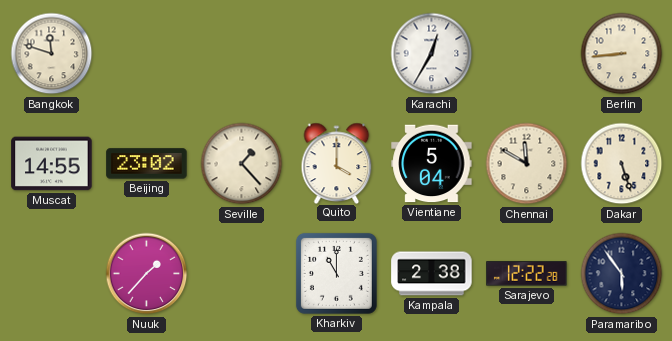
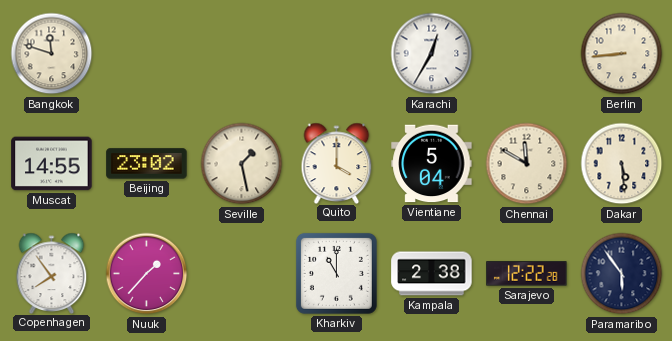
Seville: 1:23 -> 1:28 (242, 164)
Dakar: 5:27 -> 5:29 (622, 164)
Copenhagen: none -> 7:54 (52, 273)
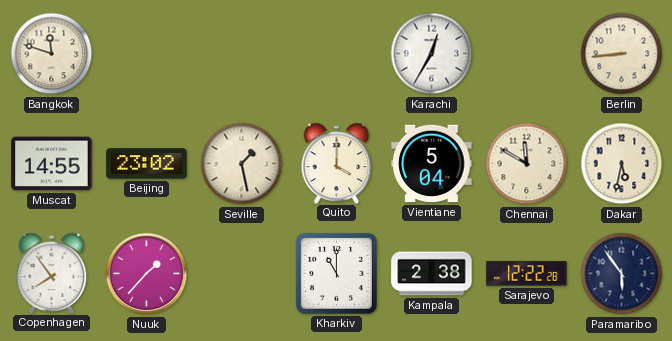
Dakar: 5:29 -> 5:32 (622, 164)
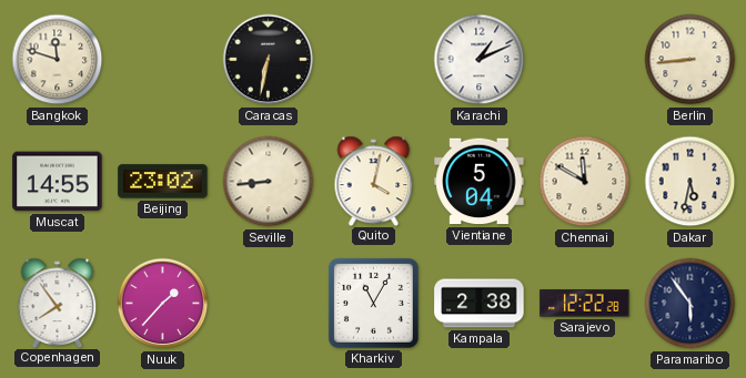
Caracas: none -> 6:32 (269, 60)
Karachi: 12:35 -> 1:11 (480, 60)
Seville: 1:28 -> 8:44 (269, 182)
Quito: 4:00 -> 4:02 (374, 181)
Kharkiv: 11:00 -> 11:05 (373, 303)
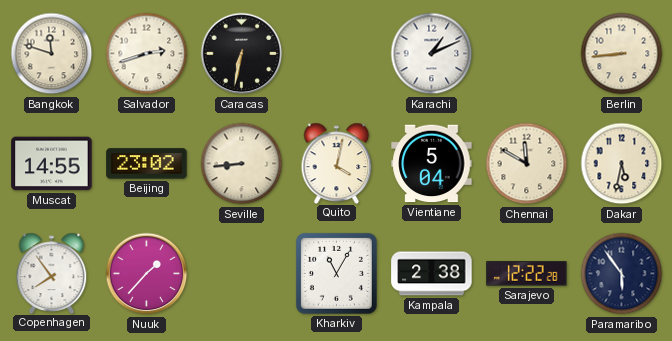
Salvador: none -> 2:42 (147, 54)
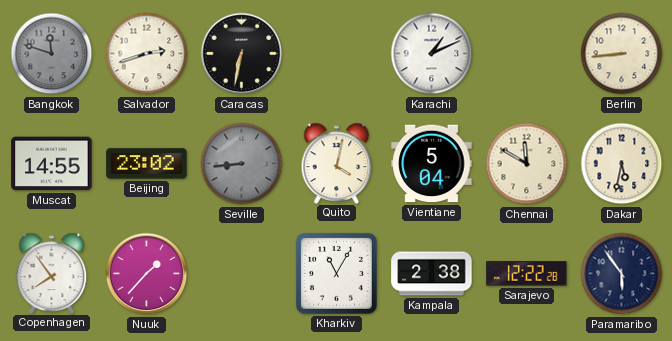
Bangkok dial: cream -> grey (52, 54)
Seville dial: cream -> grey (242, 164)
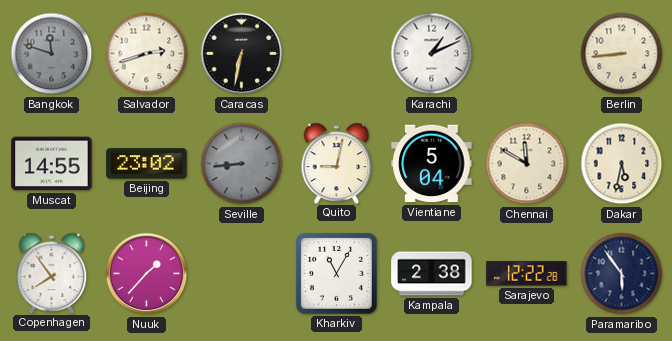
Quito: 4:02 -> 9:02 (337, 163)
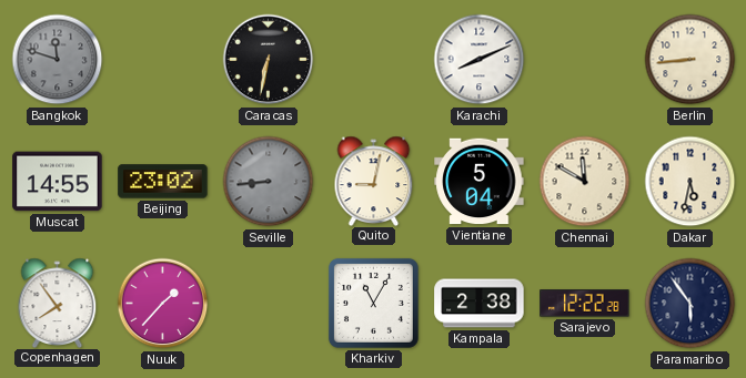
Salvador: 2:42 -> none (147, 54)
Karachi: 1:11 -> 8:11 (480, 60)
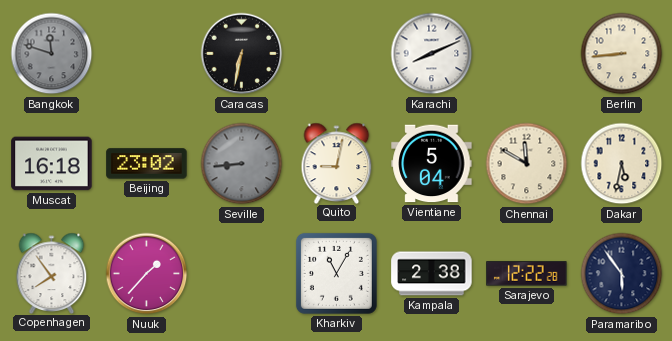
Muscat: 14:55 -> 16:18 (52, 164)
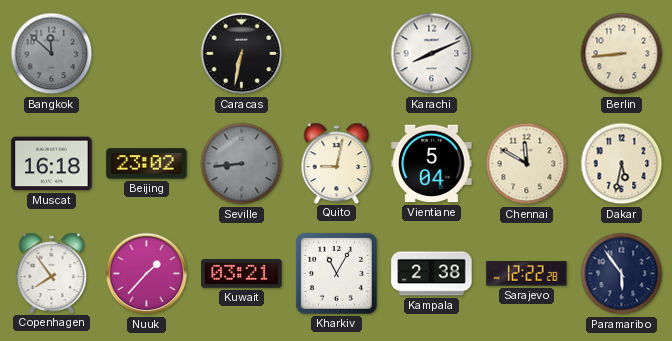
Bangkok: 11:48 -> 11:52 (52, 54)
Kuwait: none -> 03:21 (242, 274)
